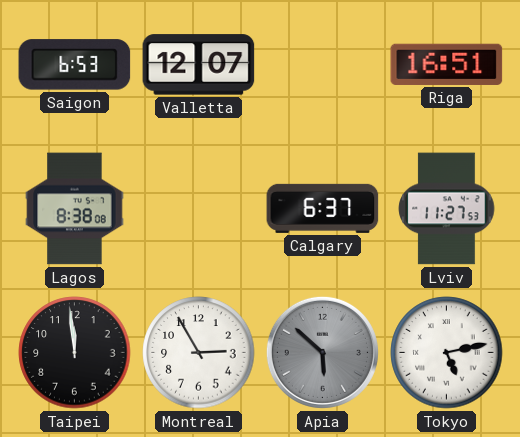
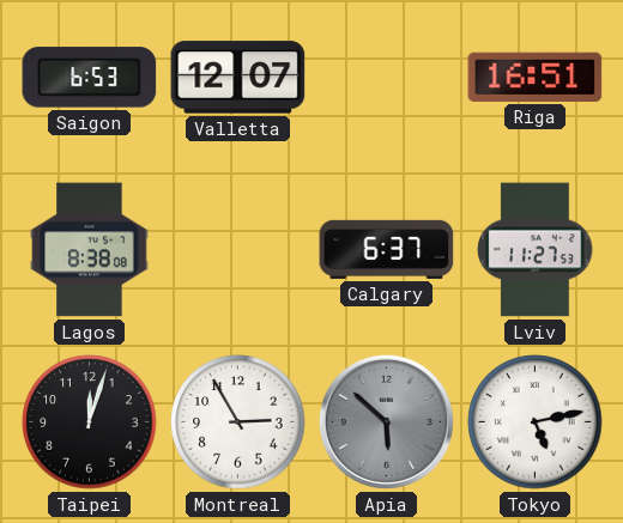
Taipei: 11:59 -> 12:03 (90, 422)
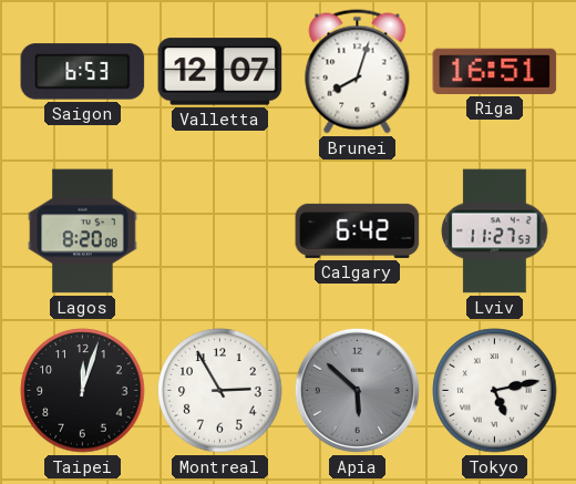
Brunei: none -> 8:03 (358, 72)
Lagos: 8:38 -> 8:20 (83, 231)
Calgary: 6:37 -> 6:42 (358, 230)
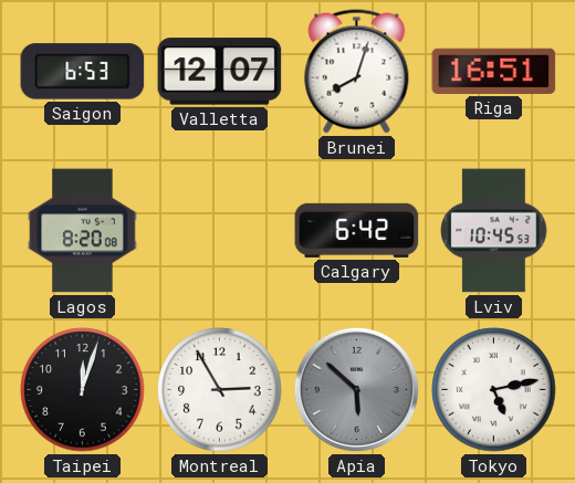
Lviv: 11:27 -> 10:45 (494, 231)
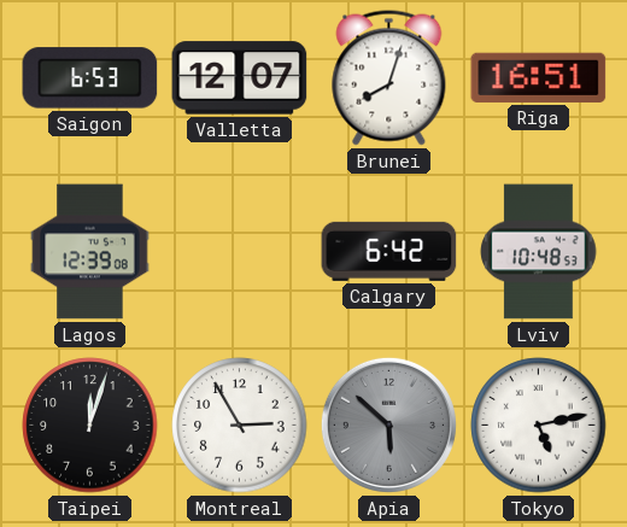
Lagos: 8:20 -> 12:39 (90, 252)
Lviv: 10:45 -> 10:48 (539, 252)
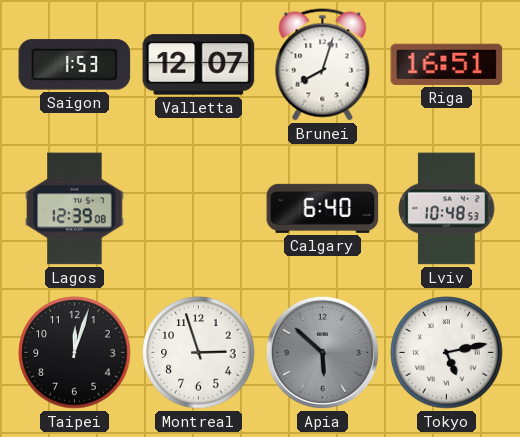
Saigon: 6:53 -> 1:53 (75, 65)
Calgary: 6:42 -> 6:40 (323, 208)
Montreal: 2:55 -> 2:57 (199, 353)
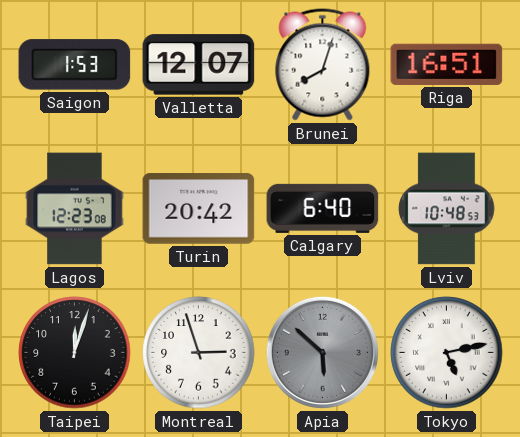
Lagos: 12:39 -> 12:23 (75, 209)
Turin: none -> 20:42 (199, 209)
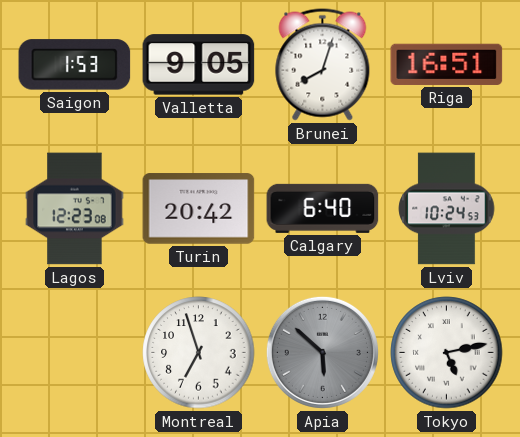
Valletta: 12:07 -> 9:05 (199, 65)
Lviv: 10:48 -> 10:24 (447, 209)
Taipei: 12:03 -> none (75, 353)
Montreal: 2:57 -> 6:57 (199, 353)
